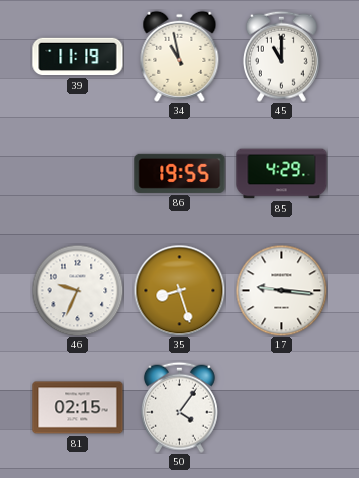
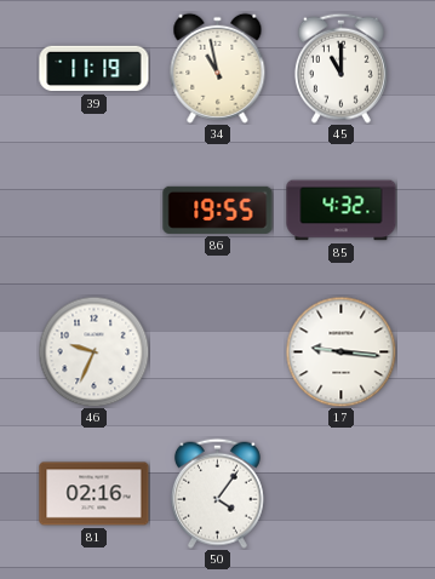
85: 4:29 -> 4:32 (342, 211)
35: 8:27 -> none (179, 290)
81: 02:15 -> 02:16 (95, 494)
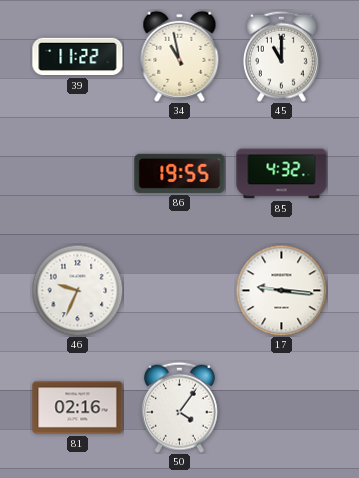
39: 11:19 -> 11:22 (78, 57)
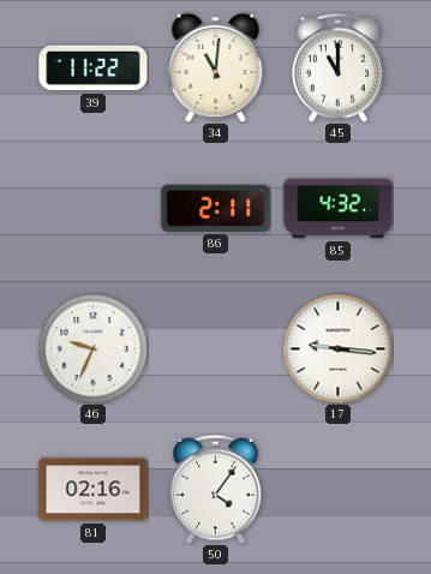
34: 10:58 -> 11:01 (216, 67)
86: 19:55 -> 2:11 (216, 208)
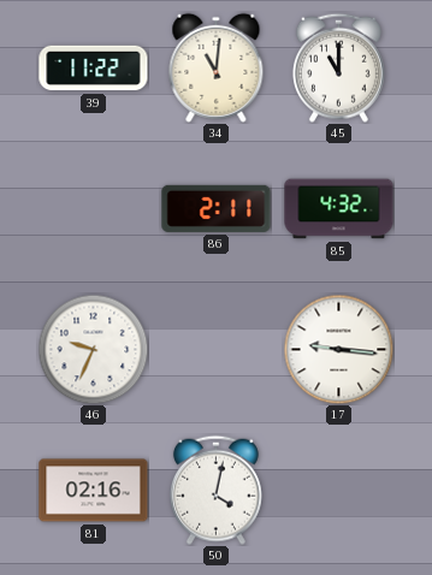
50: 4:06 -> 4:02 (215, 490)
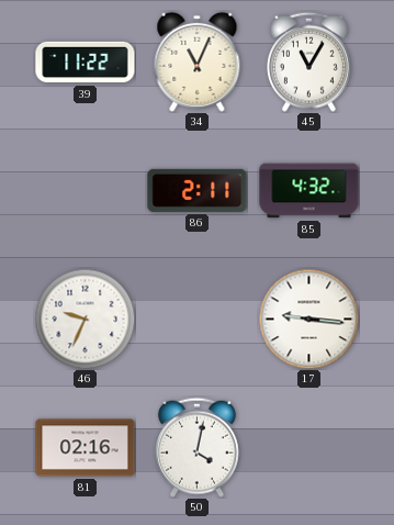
34: 11:01 -> 11:04 (198, 62)
45: 11:00 -> 11:05 (308, 62)
